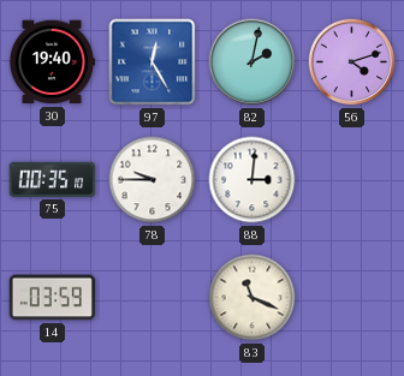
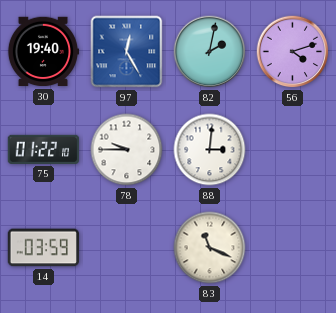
75: 00:35 -> 01:22 (44, 149)
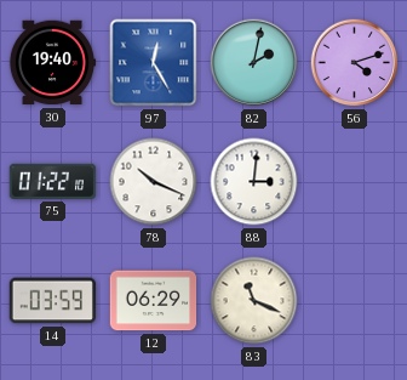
78: 9:45 -> 10:19 (154, 182)
12: none -> 06:29 (154, 301)
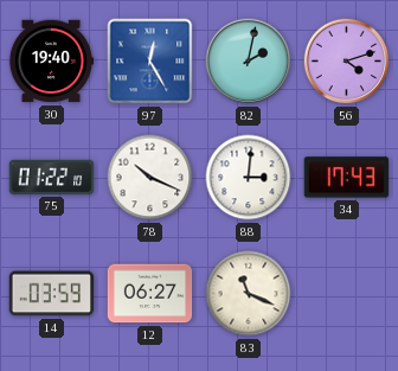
34: none -> 17:43 (346, 178)
12: 06:29 -> 06:27 (150, 294)
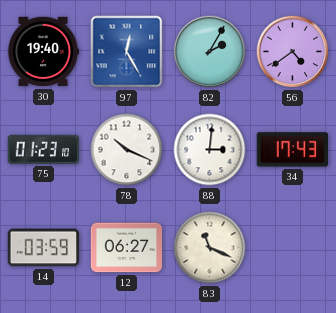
82: 2:02 -> 2:05 (210, 52)
56: 4:12 -> 4:39 (293, 52)
75: 01:22 -> 01:23 (44, 149)
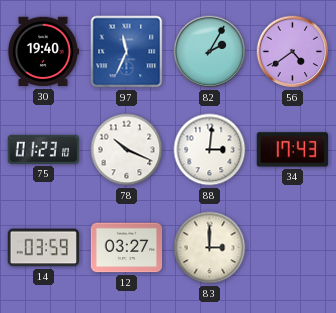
97: 12:25 -> 11:34 (127, 52)
12: 06:27 -> 03:27 (127, 248)
83: 11:19 -> 3:00 (210, 248)
